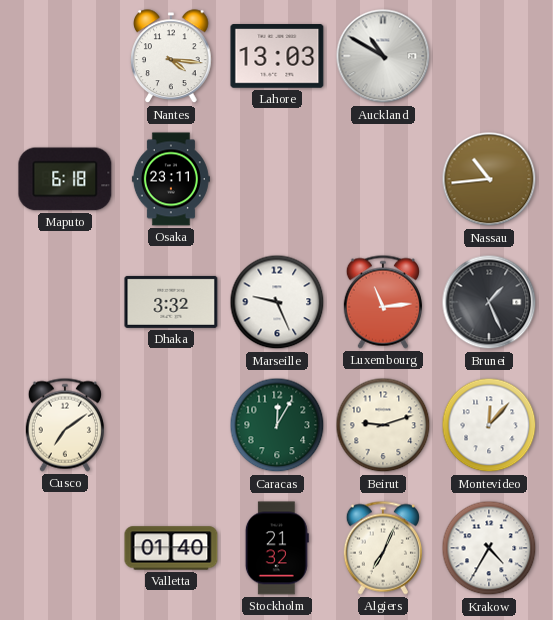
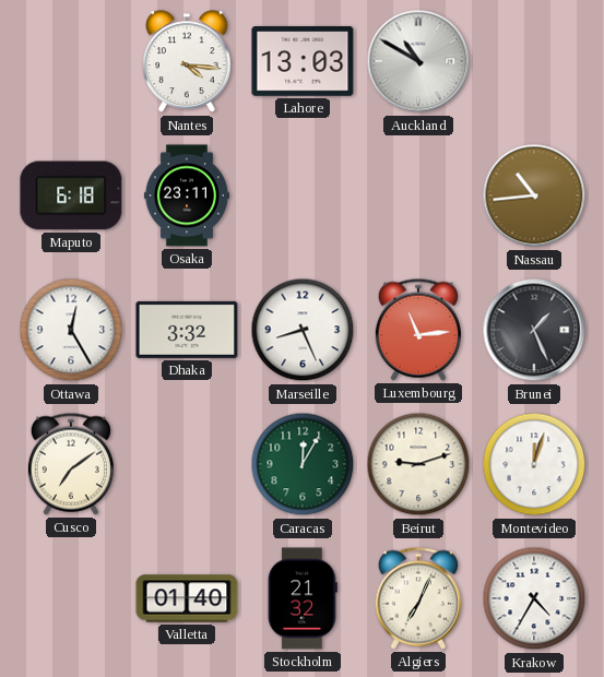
Ottawa: none -> 12:25 (71, 330)
Marseille: 9:26 -> 8:26 (303, 330)
Montevideo: 12:07 -> 12:03 (534, 464)
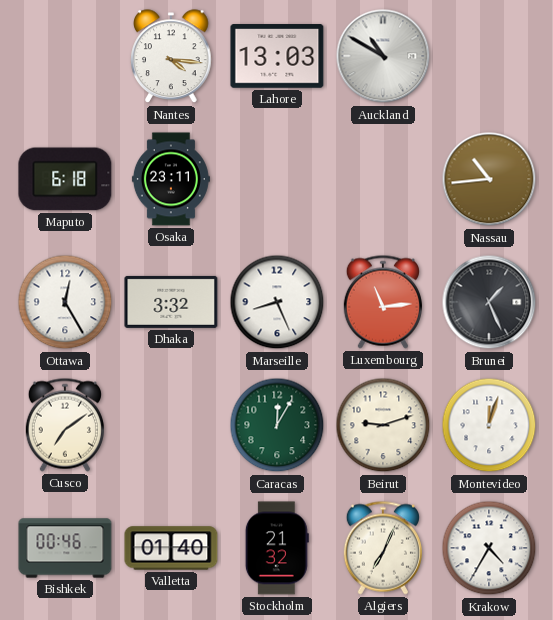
Bishkek: none -> 00:46 (65, 548)
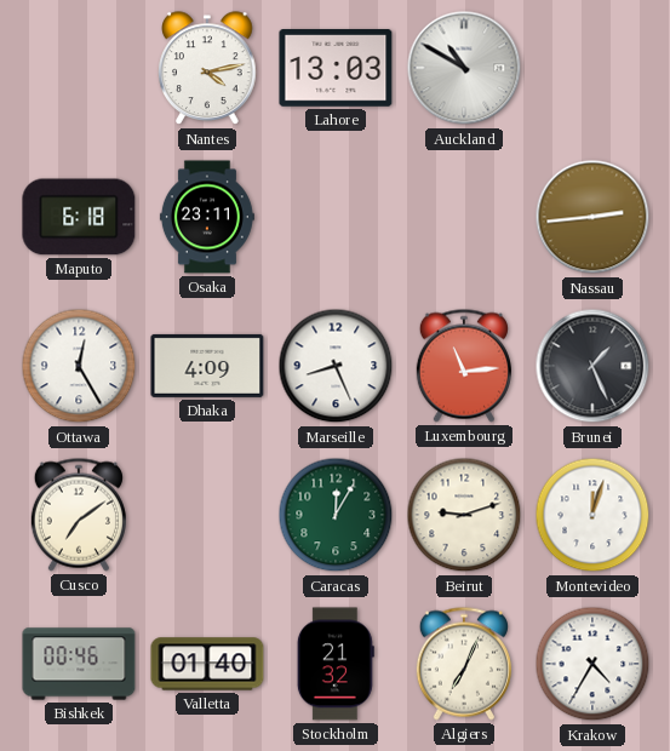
Nantes: 4:16 -> 4:13 (207, 69)
Nassau: 10:44 -> 2:44 (592, 217)
Dhaka: 3:32 -> 4:09 (207, 366)
